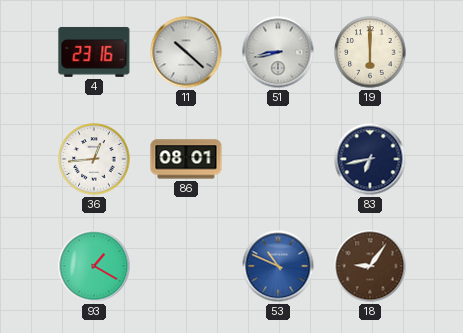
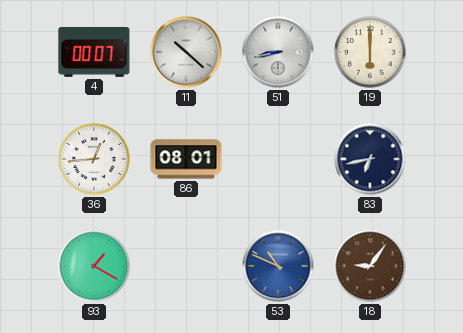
4: 23:16 -> 00:07 (94, 52)
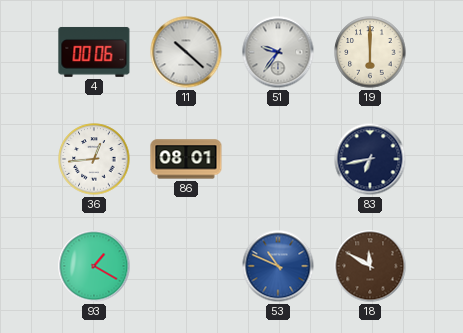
4: 00:07 -> 00:06 (94, 52)
51: 8:43 -> 9:36 (278, 52)
18: 9:06 -> 11:50 (370, 266)
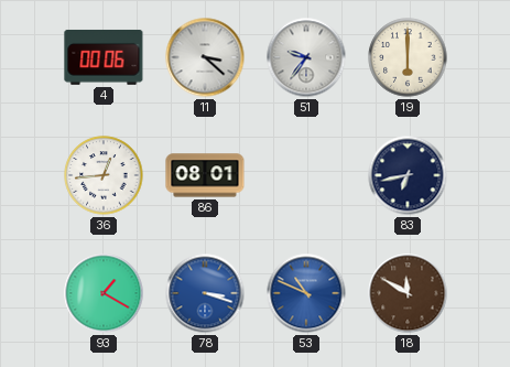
11: 10:22 -> 3:22 (205, 57)
78: none -> 3:18 (205, 293)
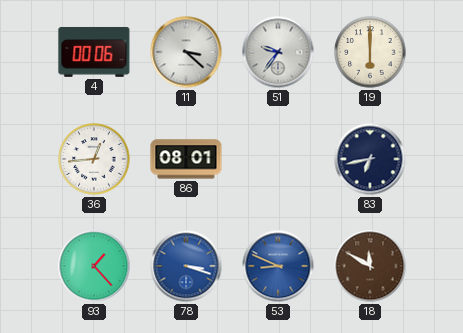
93: 1:20 -> 1:23 (94, 266)
53: 10:49 -> 8:49 (278, 266)
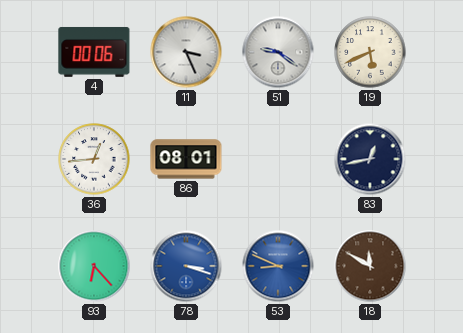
11: 3:22 -> 3:26 (186, 52)
51: 9:36 -> 9:21 (278, 52)
19: 6:00 -> 5:41 (370, 52)
83: 6:43 -> 12:43 (370, 159)
93: 1:23 -> 6:23 (94, 266)
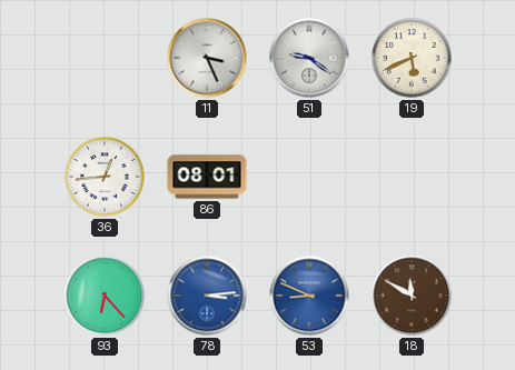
4: 00:06 -> none (94, 52)
83: 12:43 -> none (370, 159)
78: 3:18 -> 3:14 (207, 296)
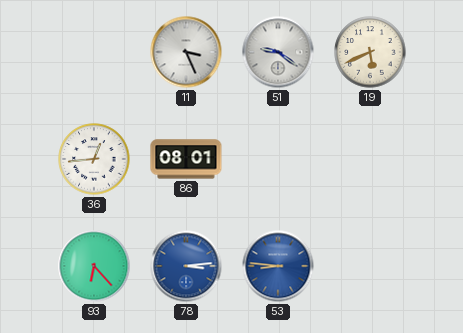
53: 8:49 -> 8:46 (278, 266)
18: 11:50 -> none (412, 296)
